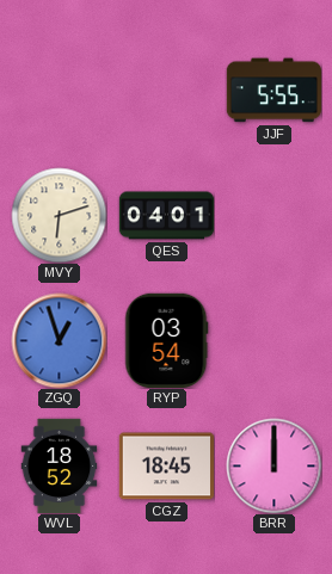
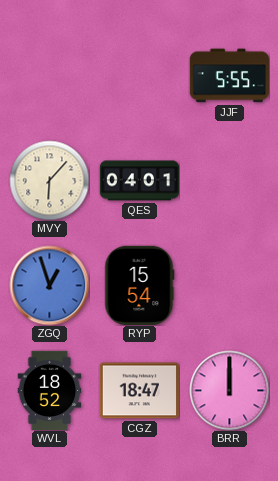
MVY: 6:12 -> 6:07 (49, 180)
RYP: 03:54 -> 15:54 (140, 285)
CGZ: 18:45 -> 18:47 (139, 391)
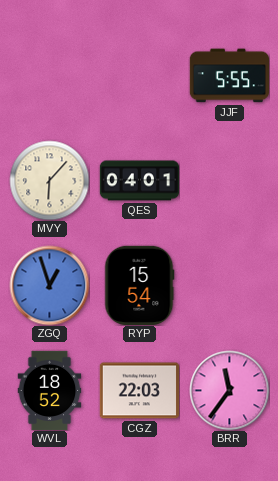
CGZ: 18:47 -> 22:03 (139, 391)
BRR: 12:00 -> 11:36 (229, 390)
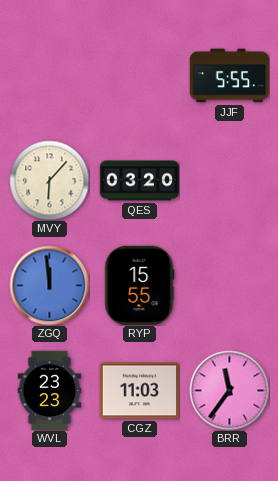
QES: 04:01 -> 03:20 (139, 181)
ZGQ: 12:57 -> 11:59 (49, 285)
RYP: 15:54 -> 15:55 (140, 285)
WVL: 18:52 -> 23:23 (50, 390)
CGZ: 22:03 -> 11:03 (139, 391)
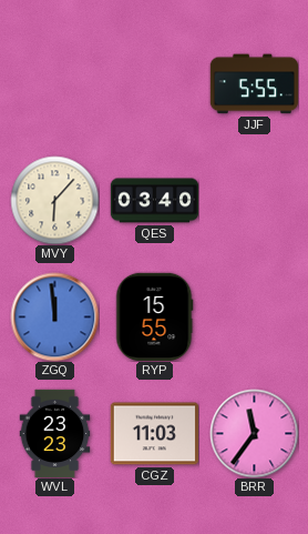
QES: 03:20 -> 03:40 (154, 201)
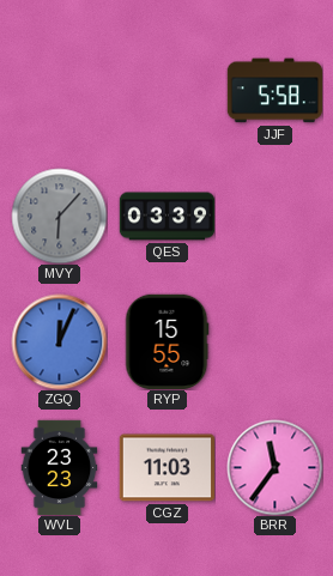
JJF: 5:55 -> 5:58 (274, 91)
MVY dial: cream -> grey (59, 216)
QES: 03:40 -> 03:39 (166, 217)
ZGQ: 11:59 -> 12:04 (59, 341)
